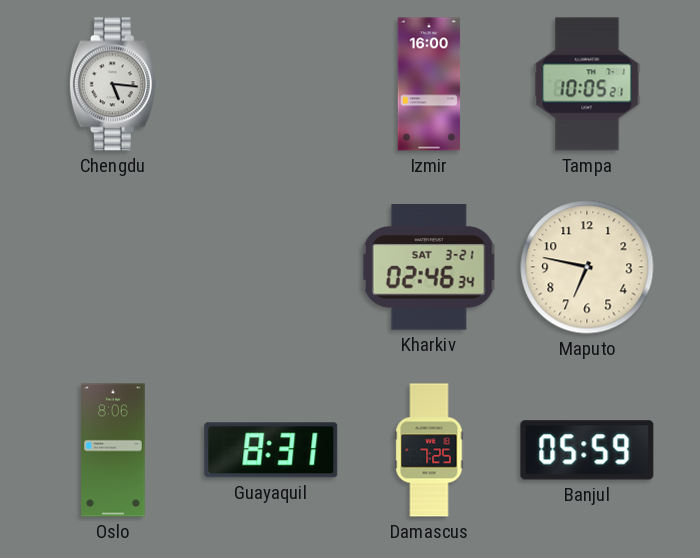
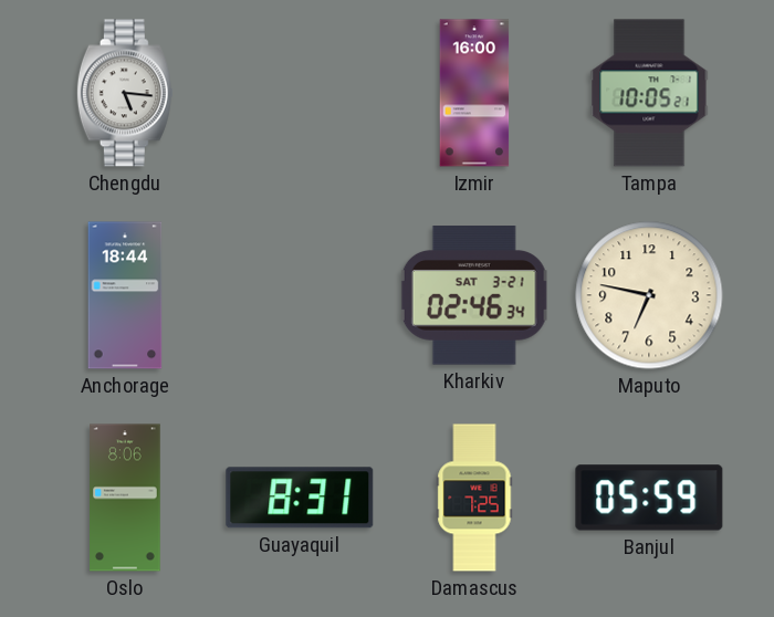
Anchorage: none -> 18:44 (125, 295)
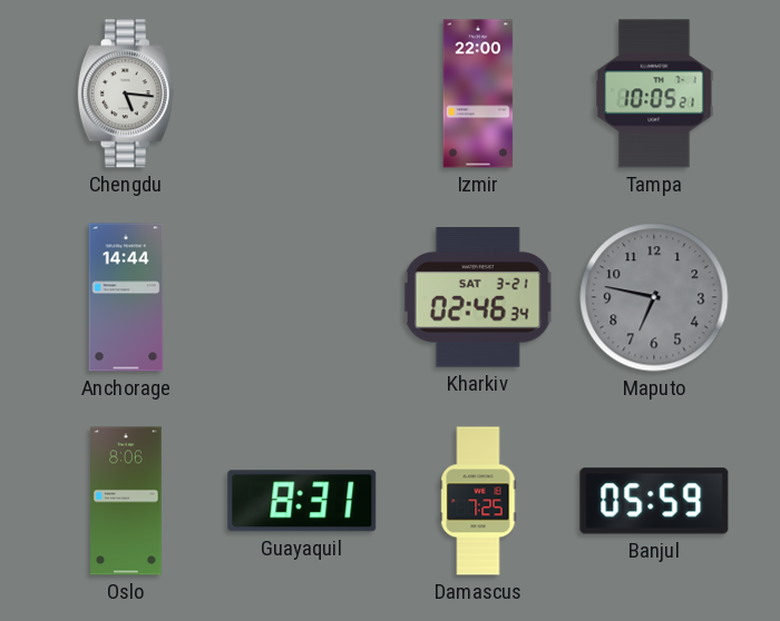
Izmir: 16:00 -> 22:00 (478, 93)
Anchorage: 18:44 -> 14:44 (126, 297)
Maputo dial: cream -> grey (654, 297)
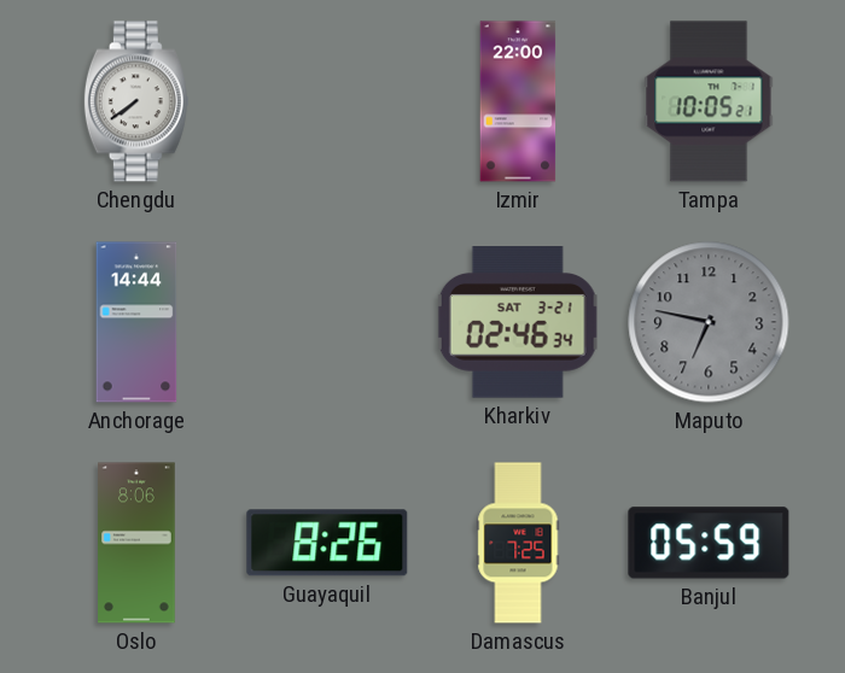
Chengdu: 5:16 -> 7:39 (136, 101)
Guayaquil: 8:31 -> 8:26 (327, 543)
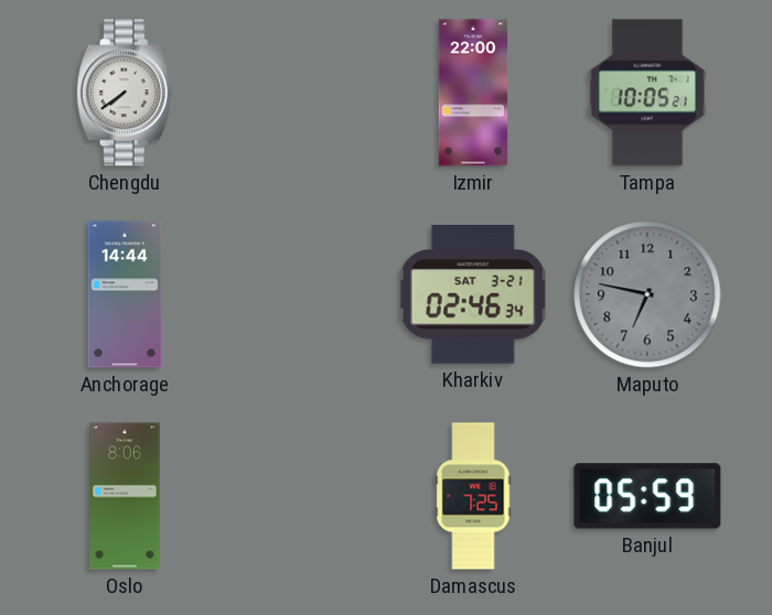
Guayaquil: 8:26 -> none (327, 543)
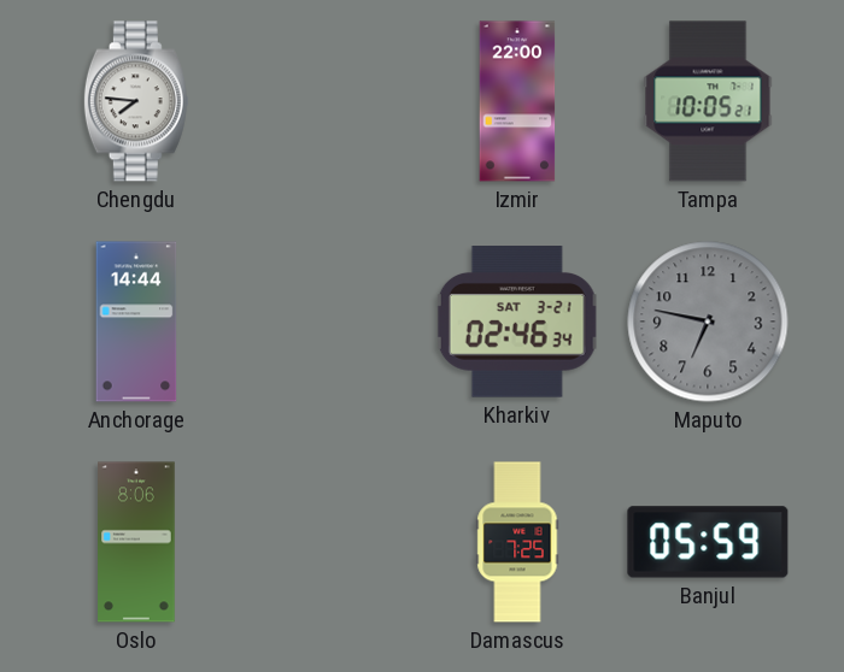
Chengdu: 7:39 -> 7:46 (136, 101)
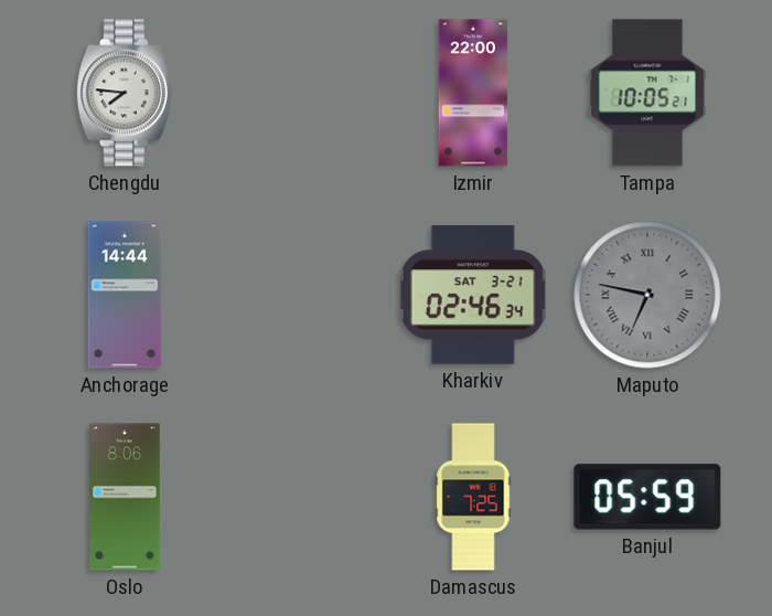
Maputo numerals: Arabic -> Roman (647, 295)
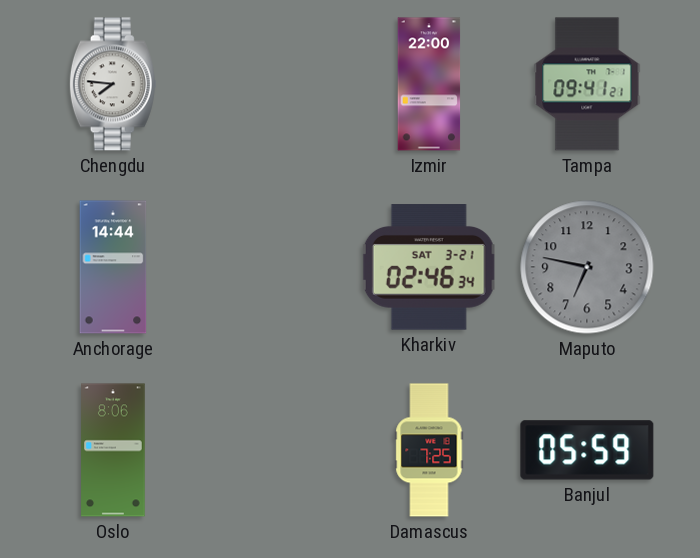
Tampa: 10:05 -> 09:41 (587, 84)
Maputo numerals: Roman -> Arabic (587, 267)
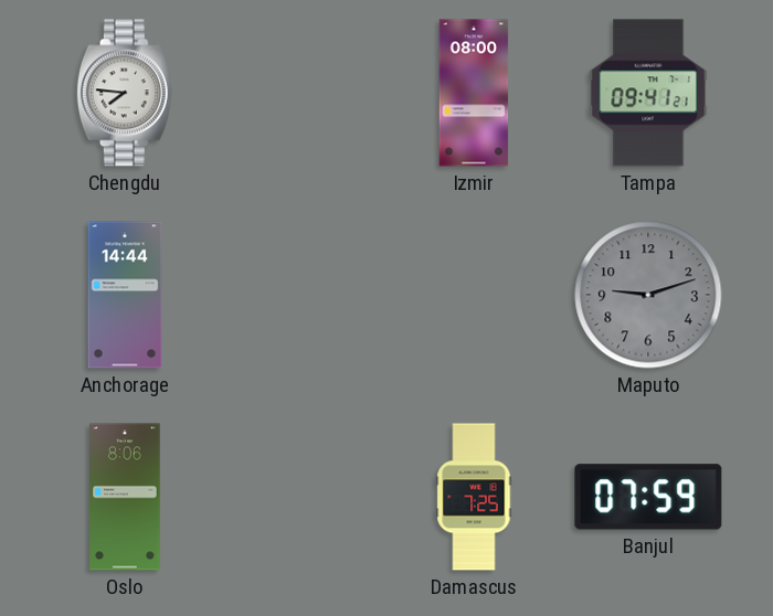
Izmir: 22:00 -> 08:00 (474, 93)
Kharkiv: 02:46 -> none (429, 267)
Maputo: 6:47 -> 9:12 (648, 295)
Banjul: 05:59 -> 07:59 (648, 497)
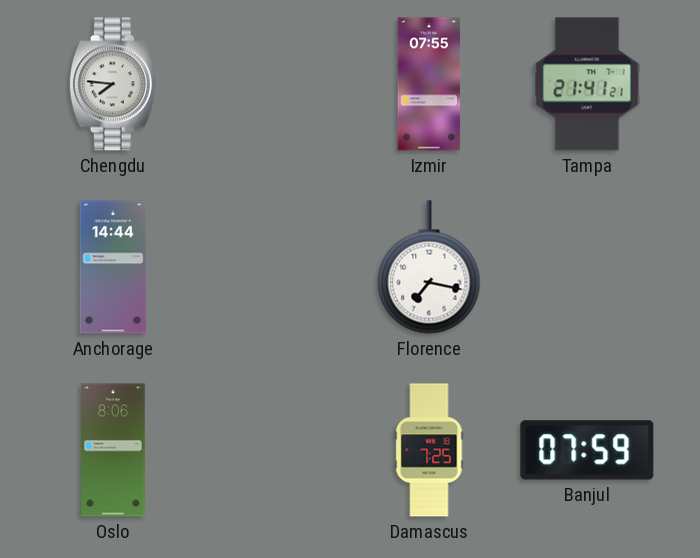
Izmir: 08:00 -> 07:55 (429, 84)
Tampa: 09:41 -> 21:41 (587, 84)
Florence: none -> 7:17 (429, 267)
Maputo: 9:12 -> none (648, 295)
